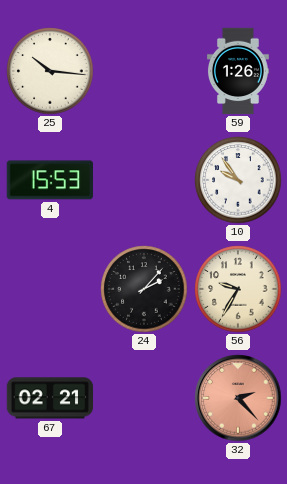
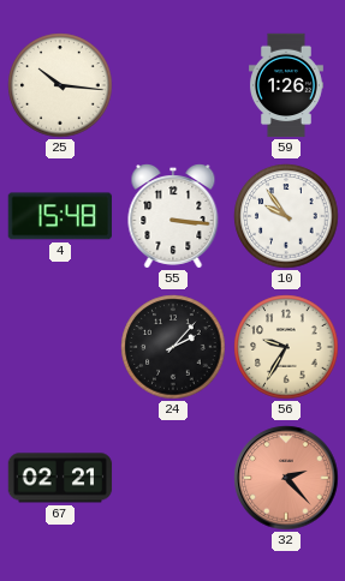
4: 15:53 -> 15:48 (59, 216)
55: none -> 3:16 (173, 217)
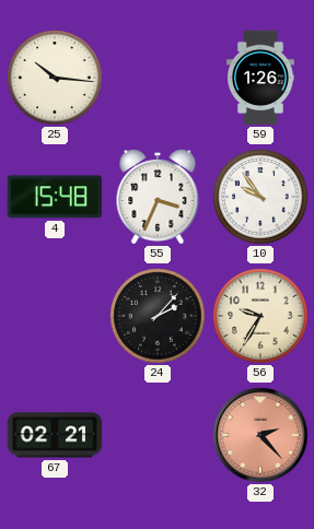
55: 3:16 -> 3:34 (158, 198)
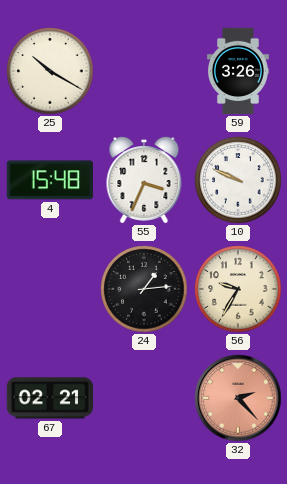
25: 10:16 -> 10:20 (50, 71)
59: 1:26 -> 3:26 (238, 71)
10: 9:54 -> 9:49 (238, 180)
24: 2:07 -> 1:14 (144, 289)
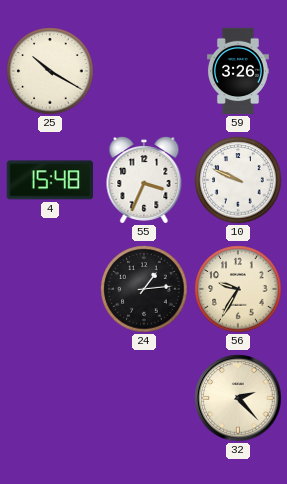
67: 02:21 -> none (50, 398)
32 dial: salmon -> cream (238, 398)
